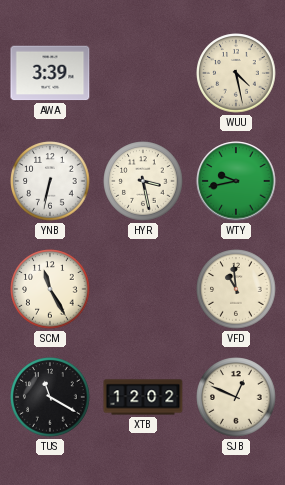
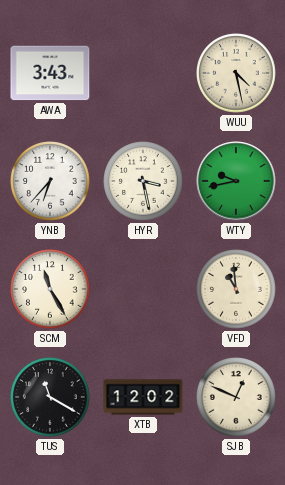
AWA: 3:39 -> 3:43 (50, 73)
YNB: 6:32 -> 6:37 (50, 181)
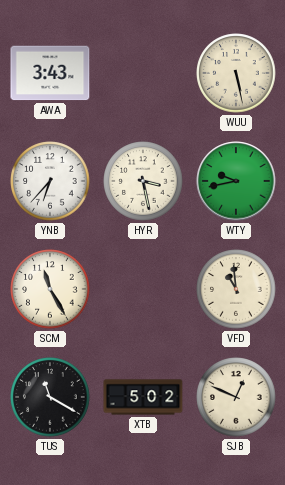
WUU: 4:28 -> 5:28 (236, 73)
XTB: 12:02 -> 5:02 (143, 397)
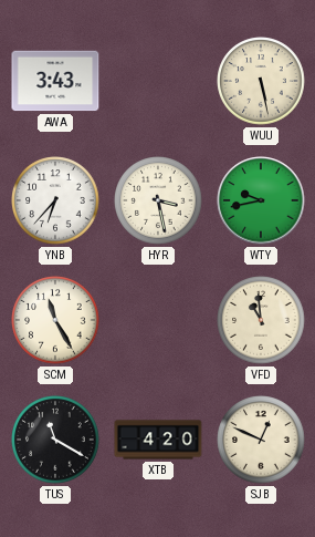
XTB: 5:02 -> 4:20 (158, 440)
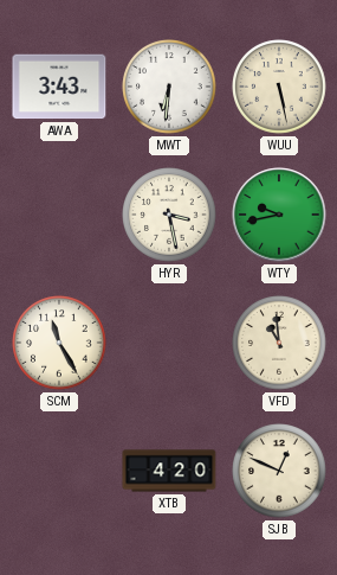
MWT: none -> 6:31 (169, 87)
YNB: 6:37 -> none (55, 200)
TUS: 11:20 -> none (55, 440)
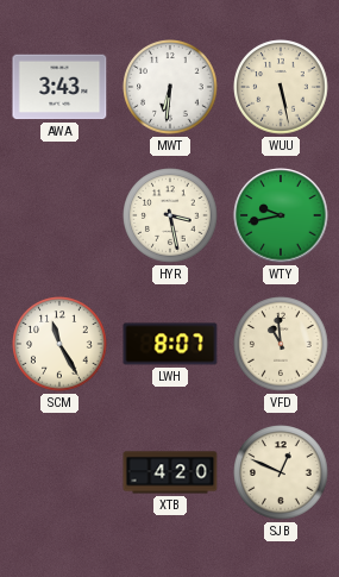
LWH: none -> 8:07 (170, 344)
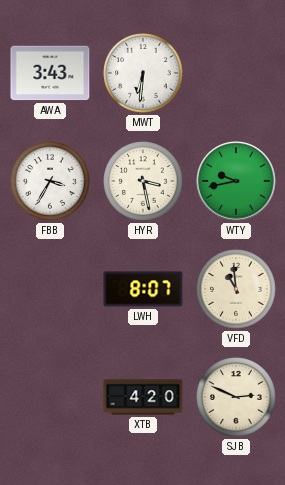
WUU: 5:28 -> none (281, 87)
FBB: none -> 3:35 (50, 181)
SCM: 11:25 -> none (59, 344)
SJB: 12:49 -> 2:49 (236, 397)
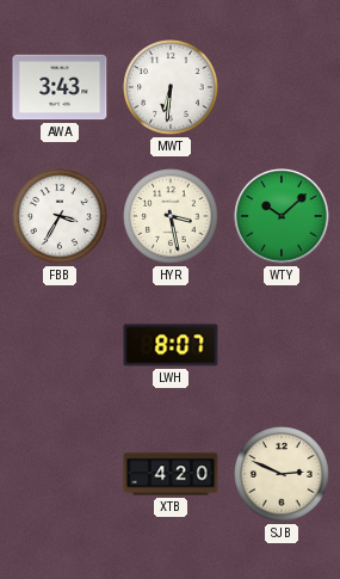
WTY: 9:43 -> 10:08 (282, 216)
VFD: 10:59 -> none (236, 289)
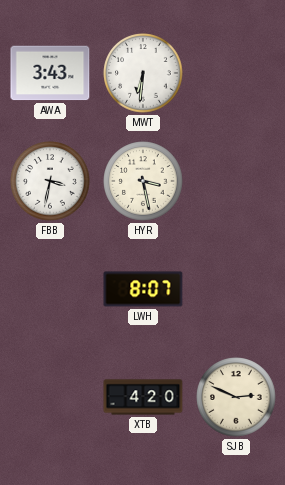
FBB: 3:35 -> 3:32 (50, 181)
WTY: 10:08 -> none (282, 216)
